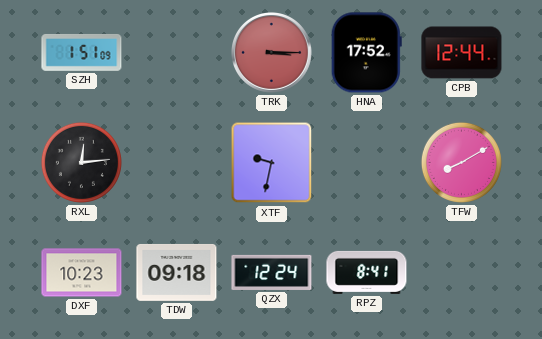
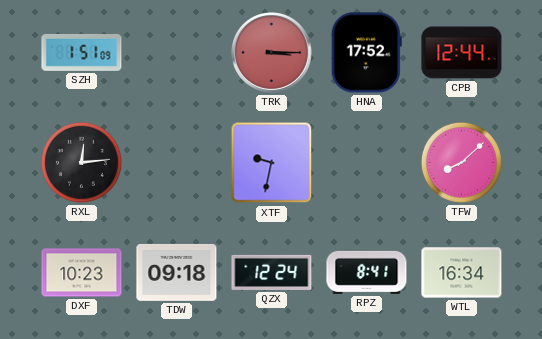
TFW: 8:10 -> 8:08 (461, 162)
WTL: none -> 16:34 (462, 273)
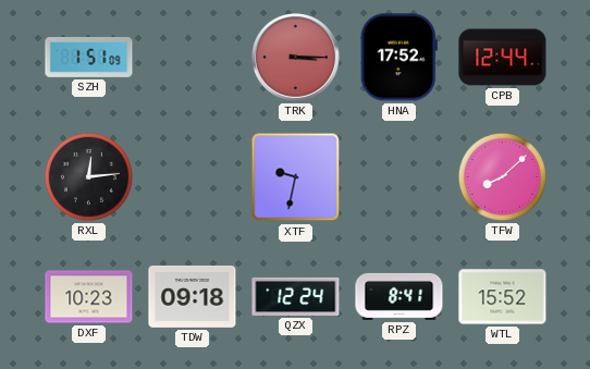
WTL: 16:34 -> 15:52 (503, 297)
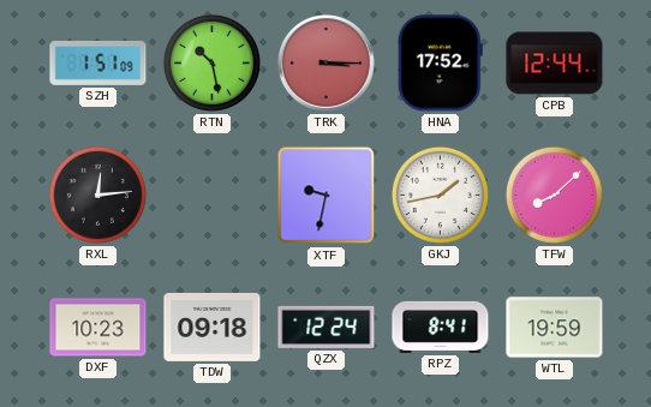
RTN: none -> 10:28 (211, 62)
GKJ: none -> 1:43 (440, 194)
WTL: 15:52 -> 19:59 (555, 328)
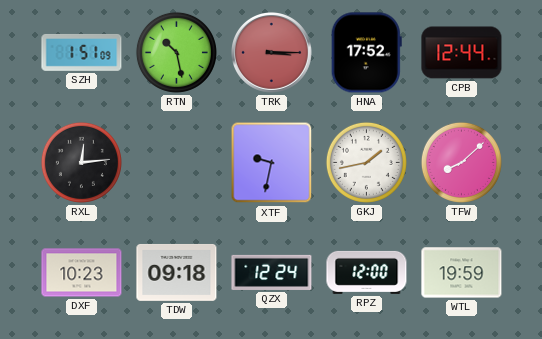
RPZ: 8:41 -> 12:00 (367, 272)
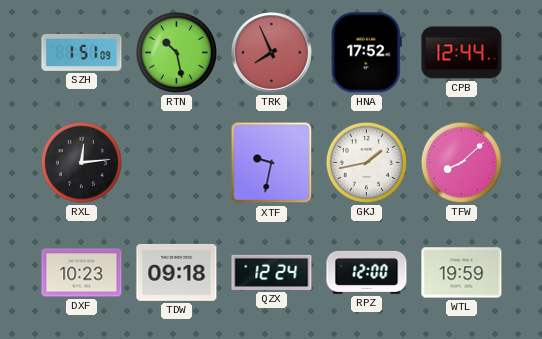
TRK: 3:15 -> 7:56 (272, 53)
